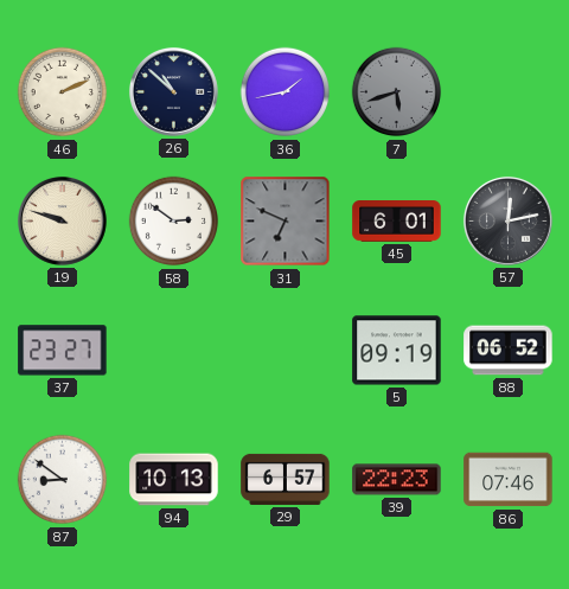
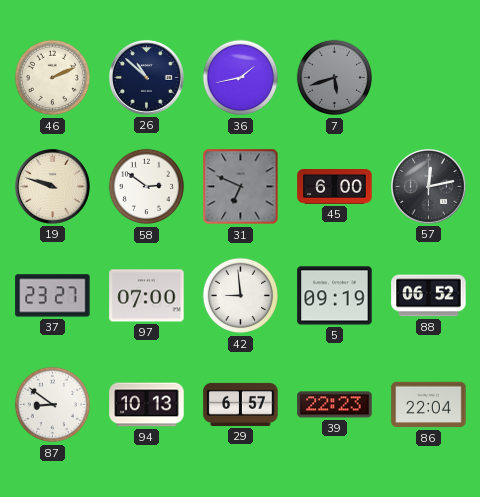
45: 6:01 -> 6:00 (335, 187)
97: none -> 07:00 (147, 296)
42: none -> 8:59 (241, 296)
86: 07:46 -> 22:04 (429, 405)
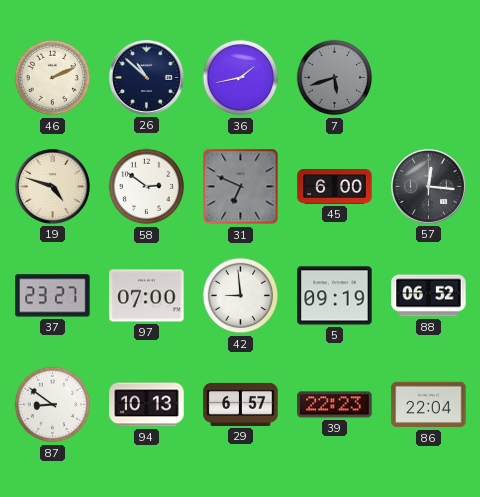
19: 9:48 -> 4:48 (52, 186)
57: 12:13 -> 12:16 (428, 186)
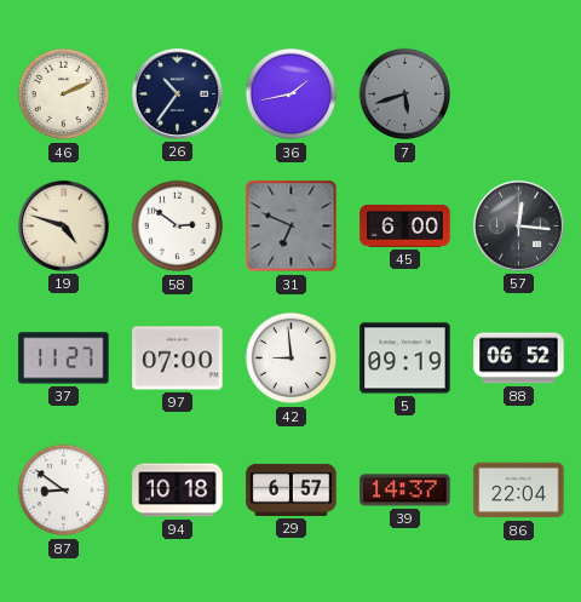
26: 10:52 -> 10:36 (177, 93)
37: 23:27 -> 11:27 (64, 359)
94: 10:13 -> 10:18 (178, 491)
39: 22:23 -> 14:37 (405, 491)
